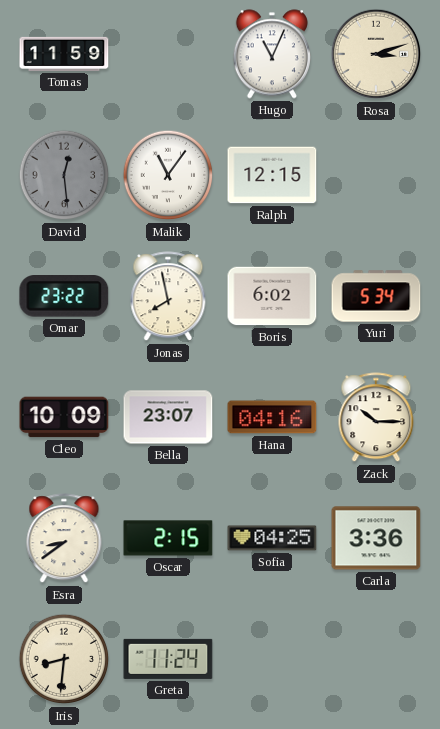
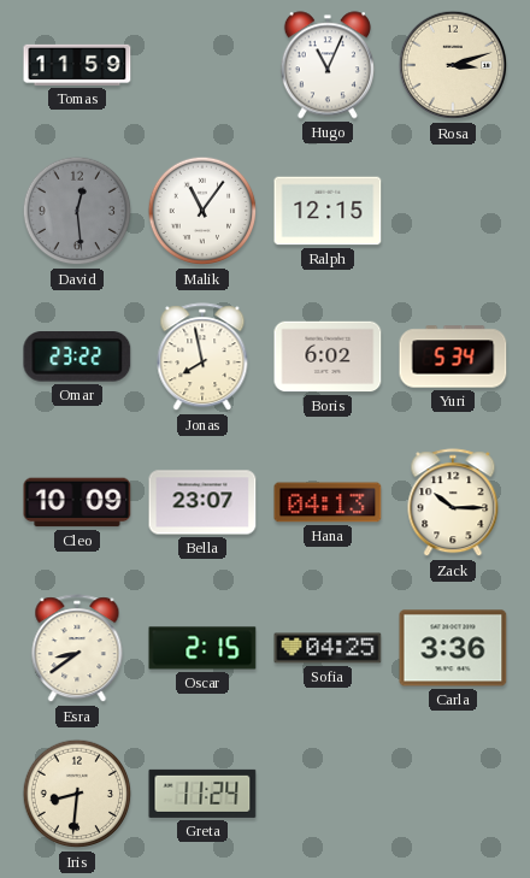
Hana: 04:16 -> 04:13 (328, 502)
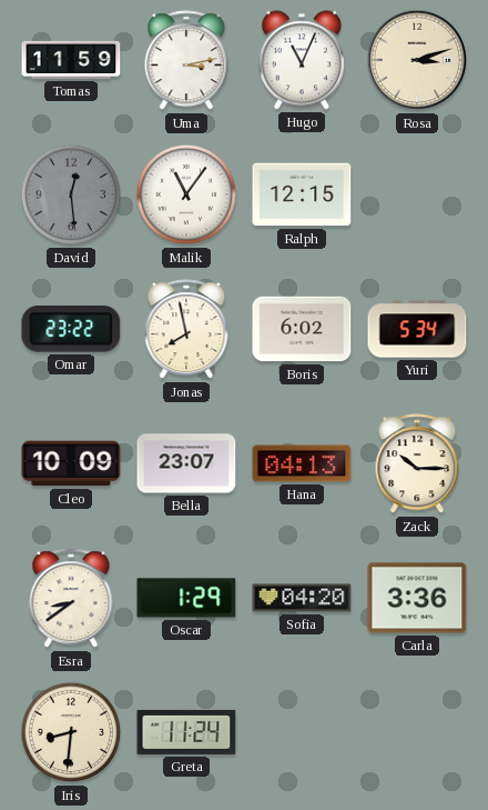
Uma: none -> 3:13 (186, 61)
Oscar: 2:15 -> 1:29 (186, 598)
Sofia: 04:25 -> 04:20 (302, 598)
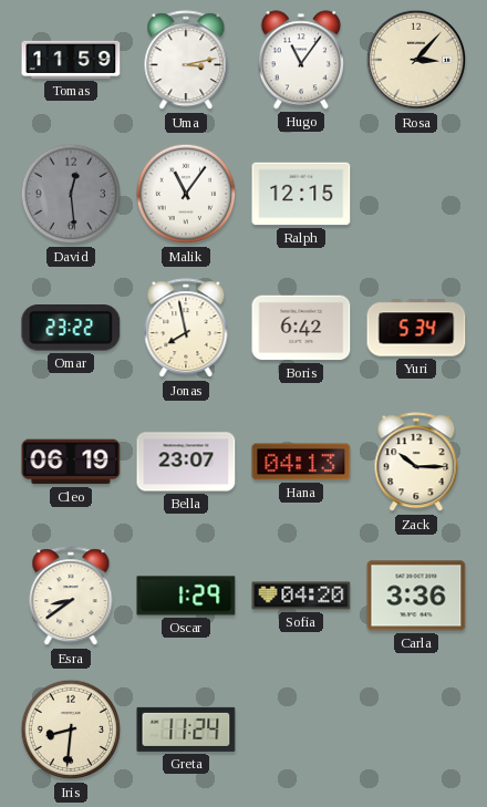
Hugo: 11:04 -> 11:06 (301, 60)
Rosa: 3:12 -> 3:07 (416, 60)
Boris: 6:02 -> 6:42 (301, 328)
Cleo: 10:09 -> 06:19 (71, 462)
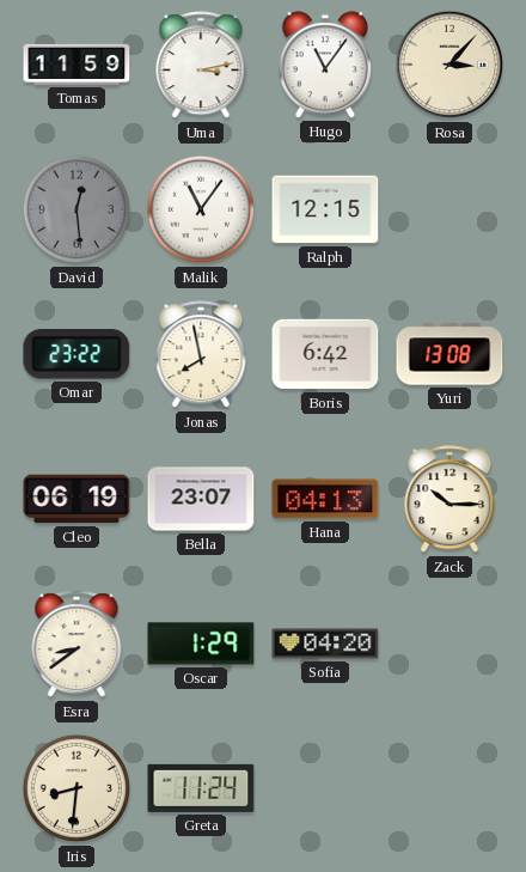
Yuri: 5:34 -> 13:08 (449, 354)
Carla: 3:36 -> none (416, 596)
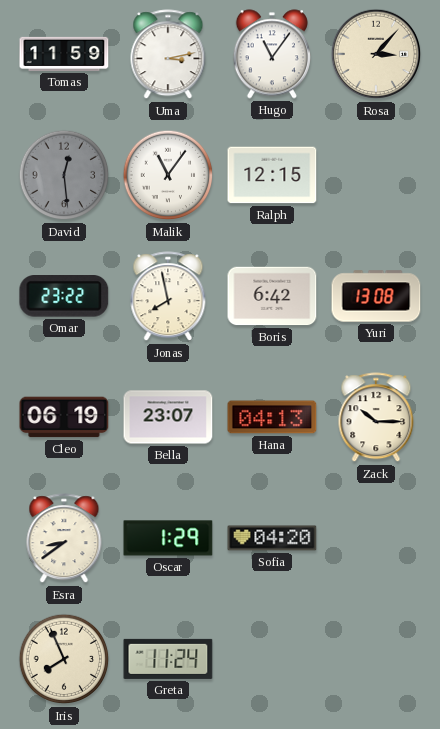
Iris: 8:31 -> 7:56 (64, 659)
